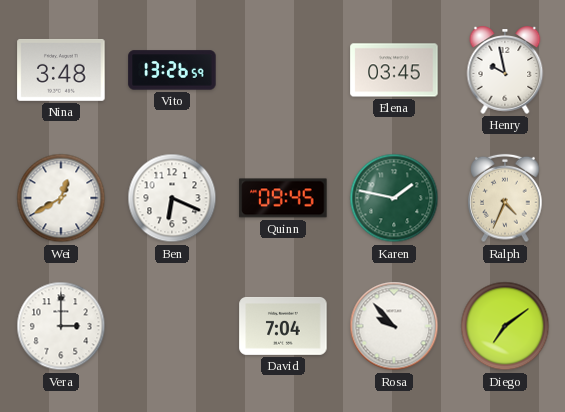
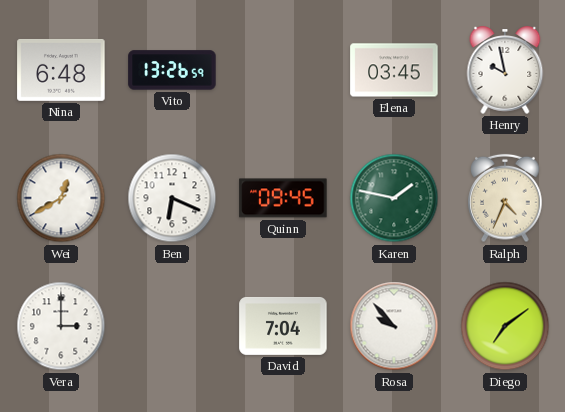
Nina: 3:48 -> 6:48 (61, 70)
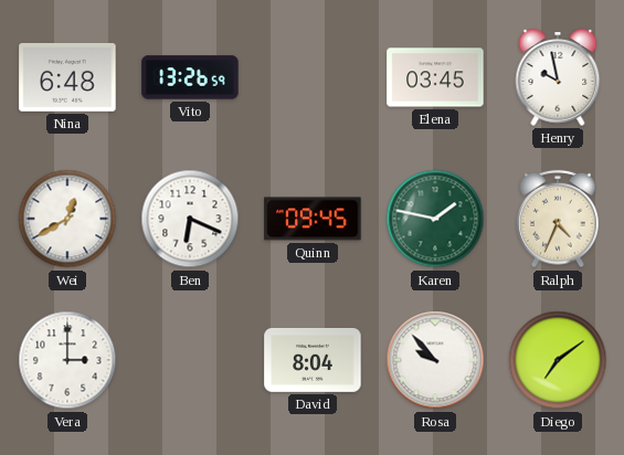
David: 7:04 -> 8:04 (313, 360)
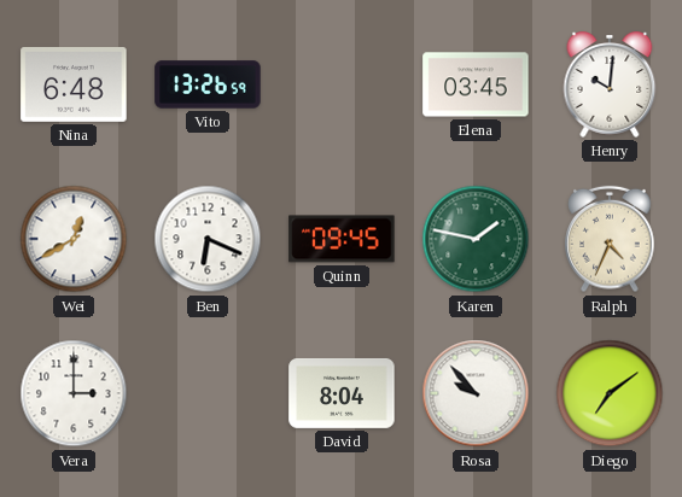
Henry: 9:58 -> 10:01 (610, 84)
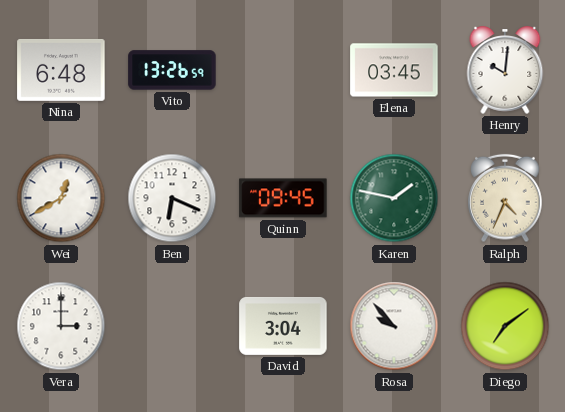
David: 8:04 -> 3:04 (283, 326)
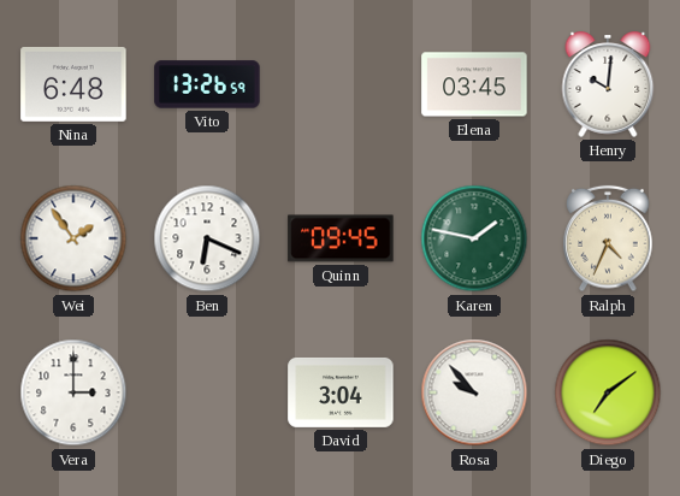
Wei: 12:40 -> 1:54 (73, 238)
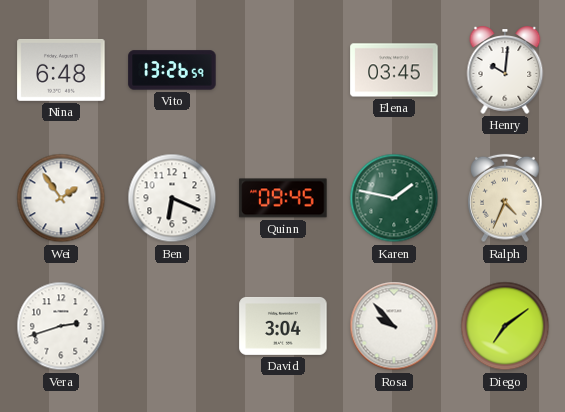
Vera: 3:00 -> 2:42 (61, 326)
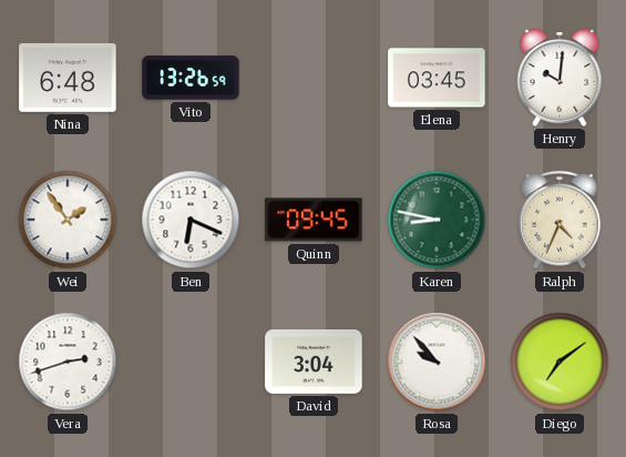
Karen: 1:47 -> 8:47 (437, 220)
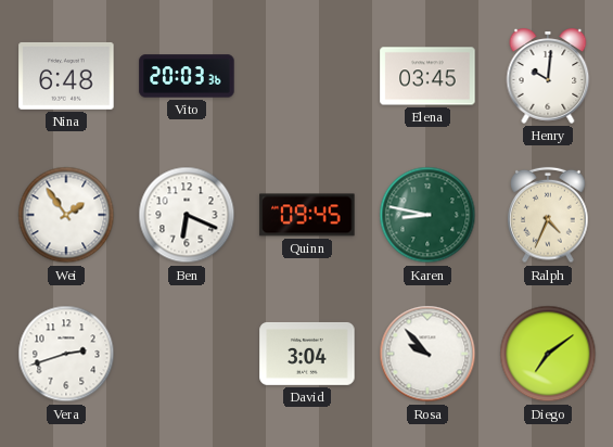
Vito: 13:26 -> 20:03 (187, 76)
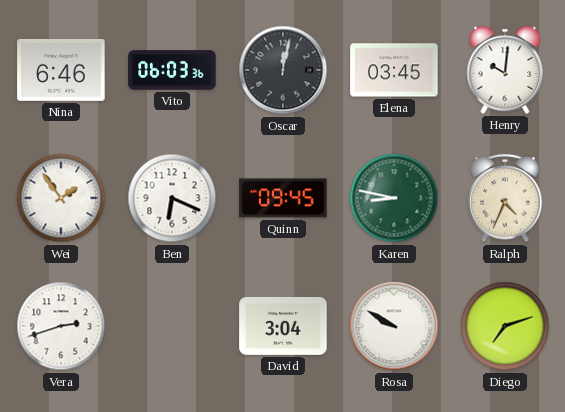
Nina: 6:48 -> 6:46 (61, 70)
Vito: 20:03 -> 06:03 (172, 70)
Oscar: none -> 12:02 (283, 70)
Rosa: 9:53 -> 9:50 (394, 326)
Diego: 7:09 -> 7:12 (505, 326)
